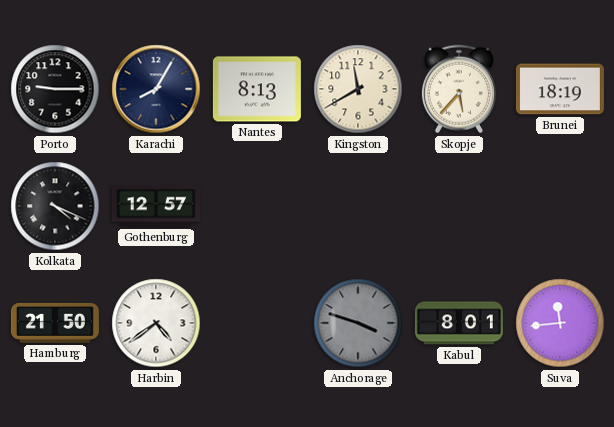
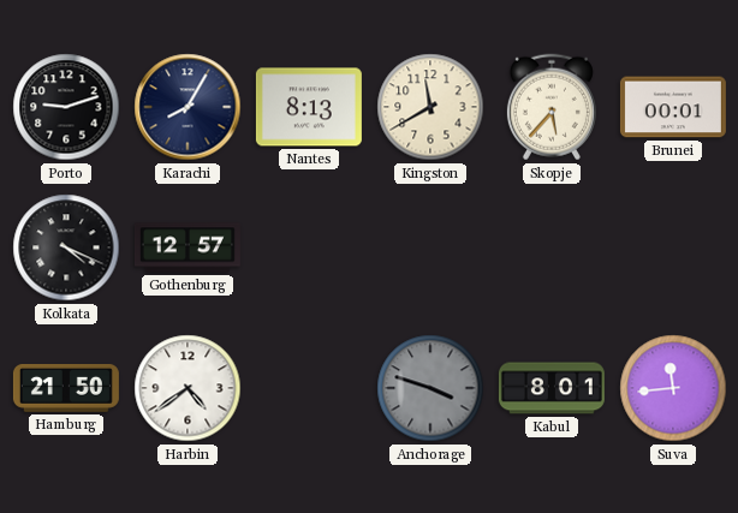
Porto: 9:15 -> 9:12 (66, 107)
Brunei: 18:19 -> 00:01 (673, 107)
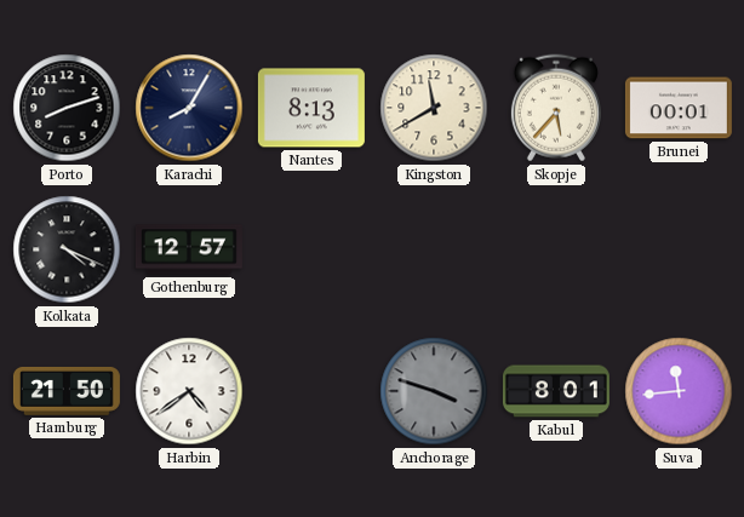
Porto: 9:12 -> 8:12 (67, 108)
